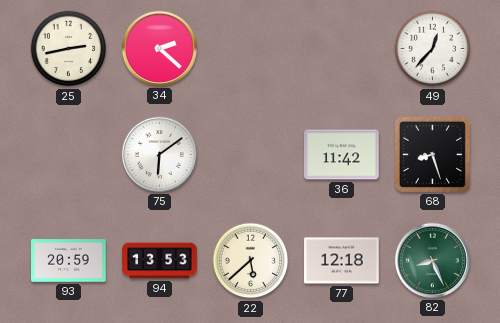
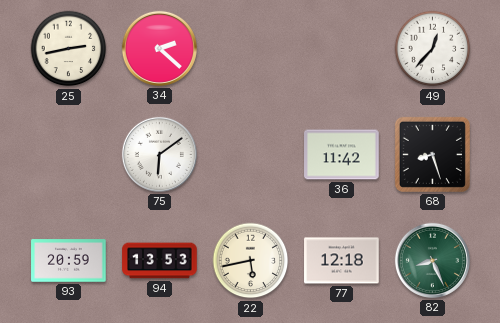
22: 5:38 -> 5:43 (251, 261)
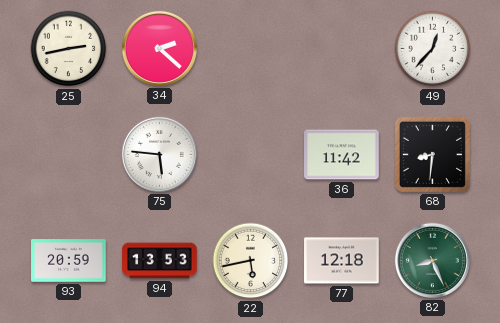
75: 6:09 -> 5:46 (159, 154)
68: 8:27 -> 8:31 (432, 154)
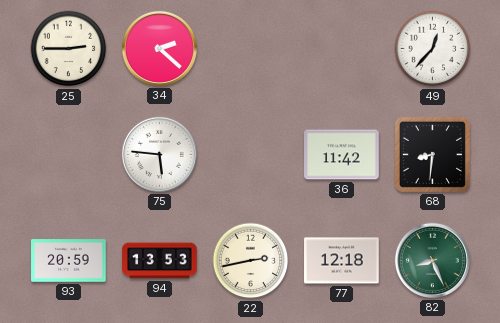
25: 2:43 -> 2:45 (69, 49)
22: 5:43 -> 2:43 (251, 261)
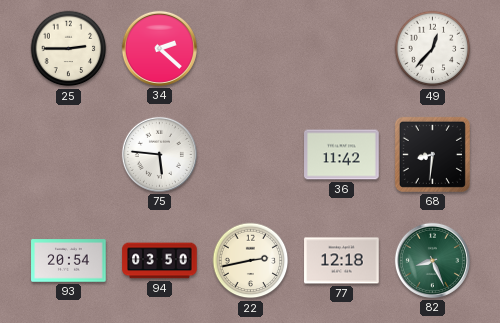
93: 20:59 -> 20:54 (69, 261)
94: 13:53 -> 03:50 (160, 261)
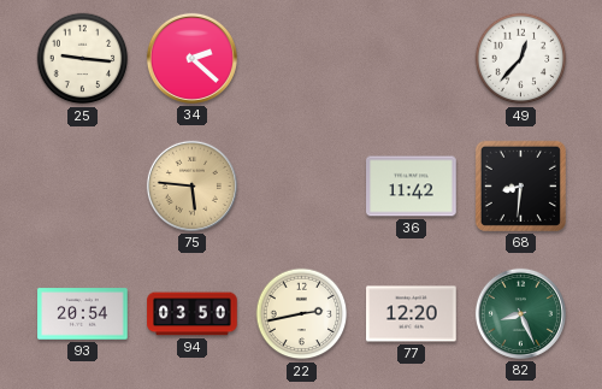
25: 2:45 -> 9:16 (83, 59)
75 dial: white -> champagne (191, 185)
77: 12:18 -> 12:20 (412, 314)
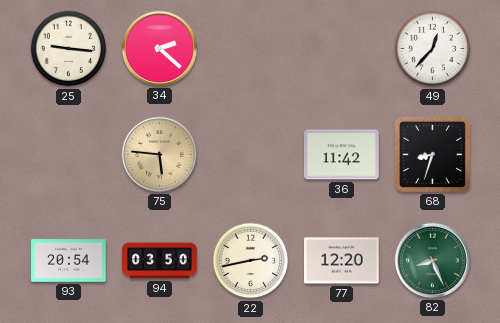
68: 8:31 -> 8:33 (432, 154)
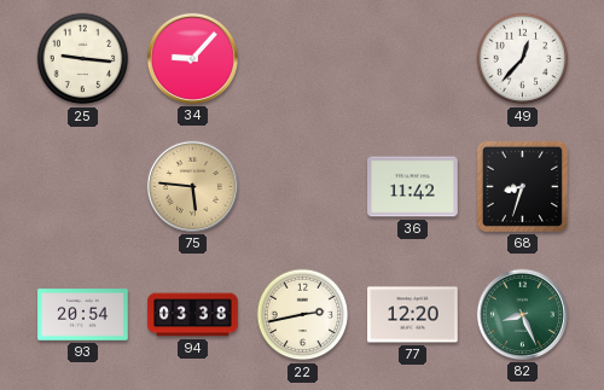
34: 2:22 -> 9:07 (192, 58)
94: 03:50 -> 03:38 (193, 315)
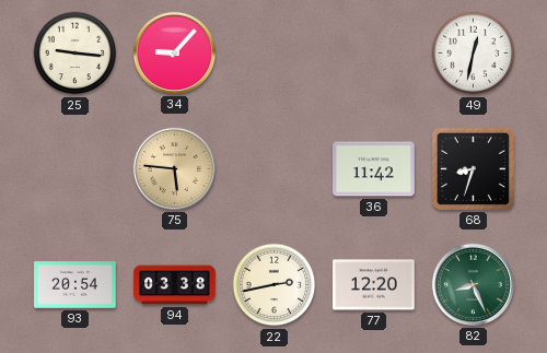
49: 12:37 -> 12:32 (474, 54)
